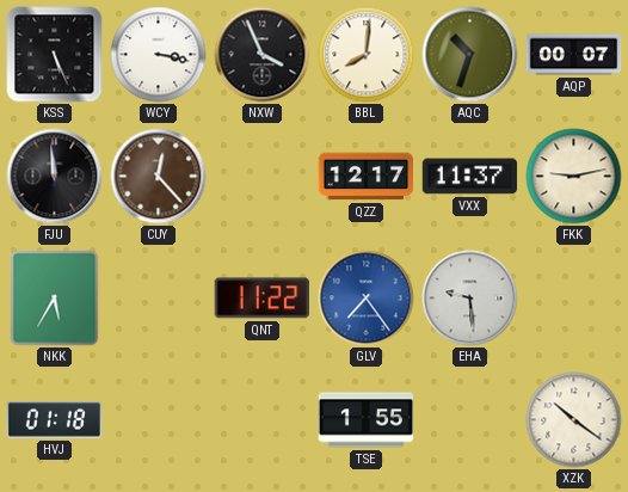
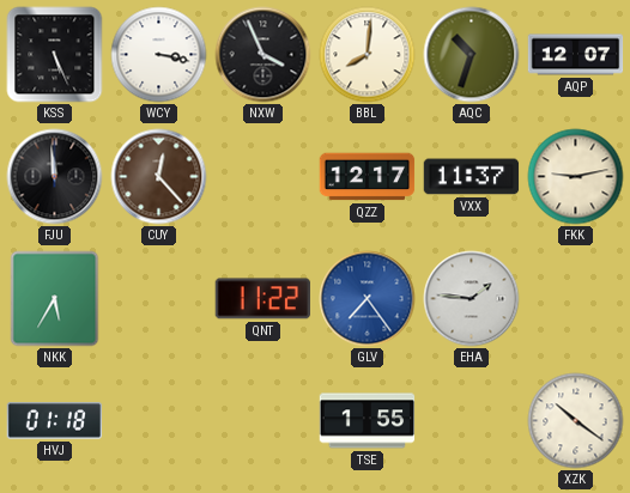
AQP: 00:07 -> 12:07 (576, 55)
EHA: 9:29 -> 1:46 (472, 299)
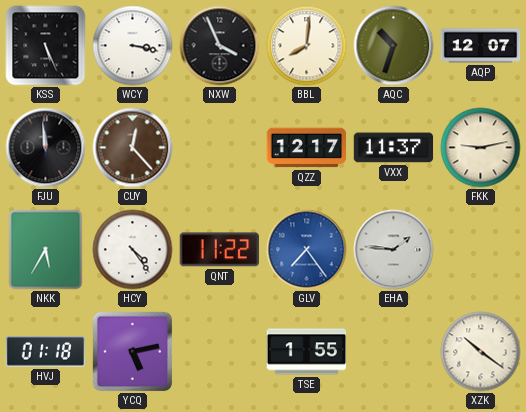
HCY: none -> 4:24 (133, 250)
YCQ: none -> 5:13 (133, 352)
